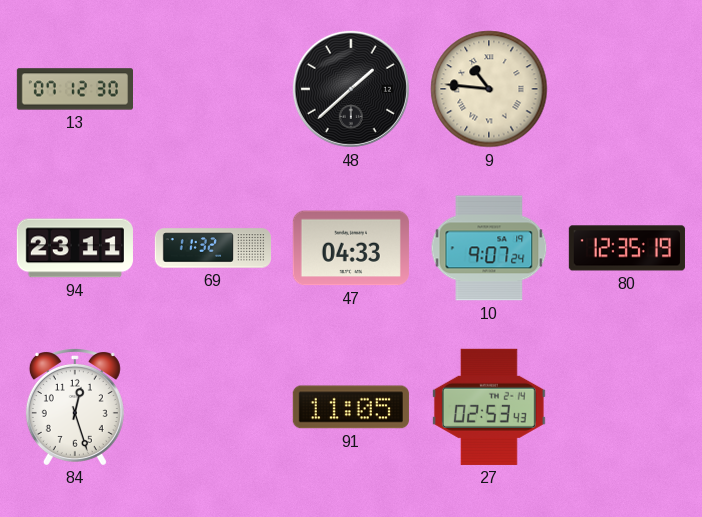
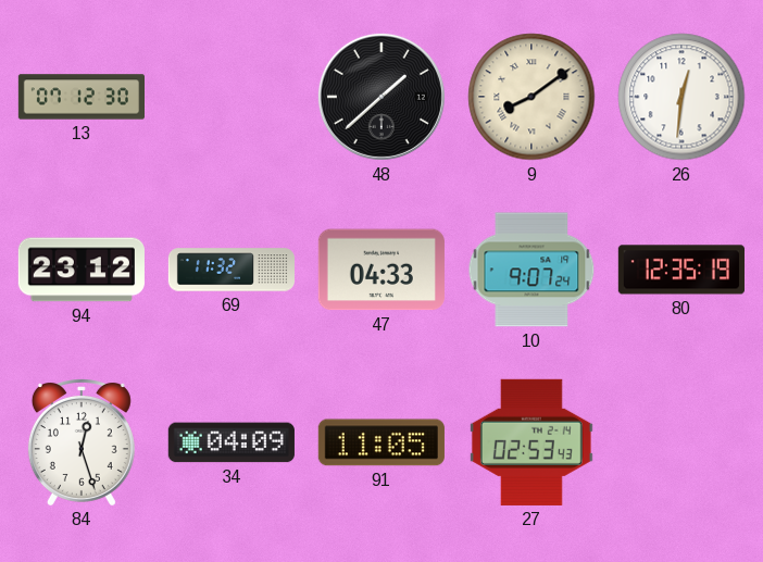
9: 10:46 -> 8:09 (531, 97)
26: none -> 12:31 (681, 97)
94: 23:11 -> 23:12 (82, 270)
34: none -> 04:09 (232, 442)
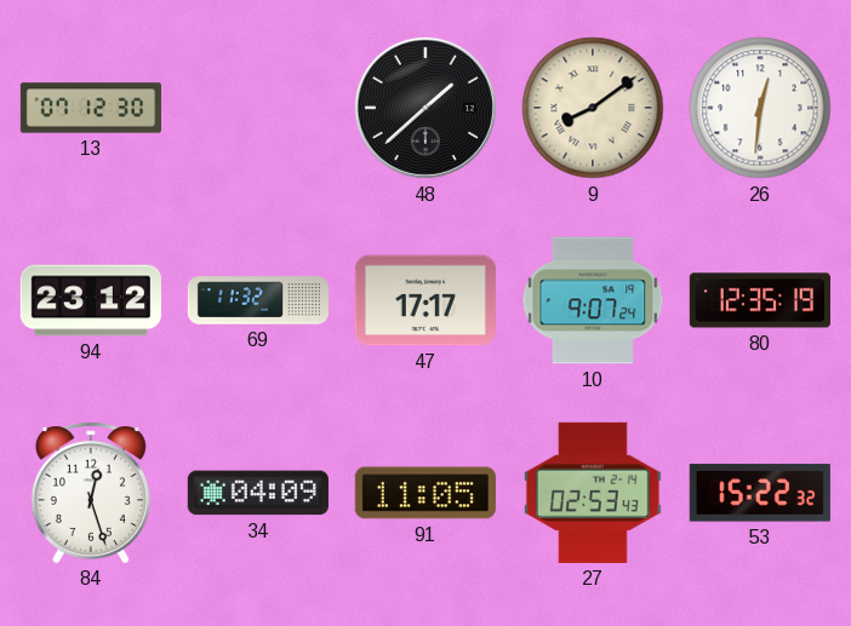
47: 04:33 -> 17:17 (425, 300)
53: none -> 15:22 (760, 493)
